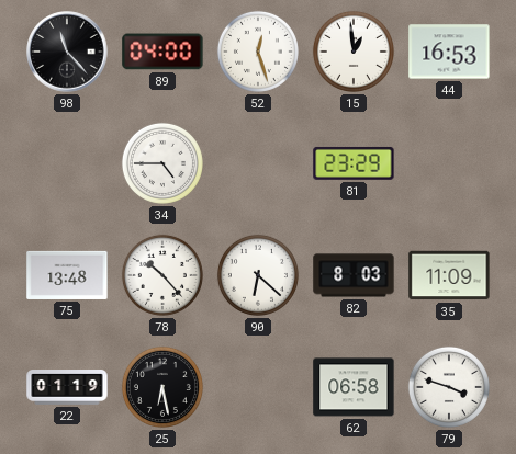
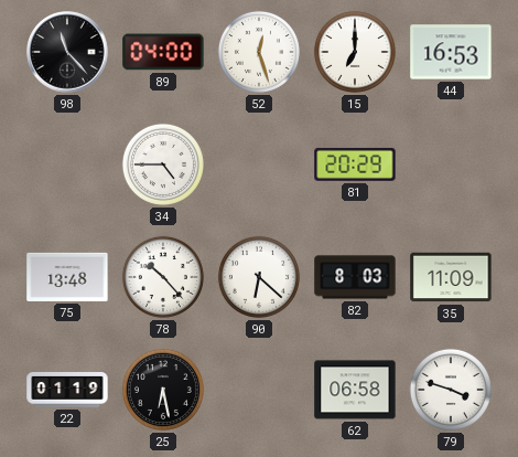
15: 12:59 -> 7:00 (355, 52)
81: 23:29 -> 20:29 (355, 164)
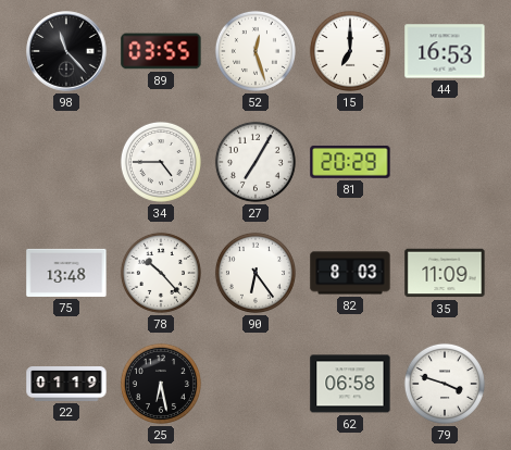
89: 04:00 -> 03:55 (161, 51)
27: none -> 7:05 (255, 162)
90: 6:22 -> 6:24 (255, 273)
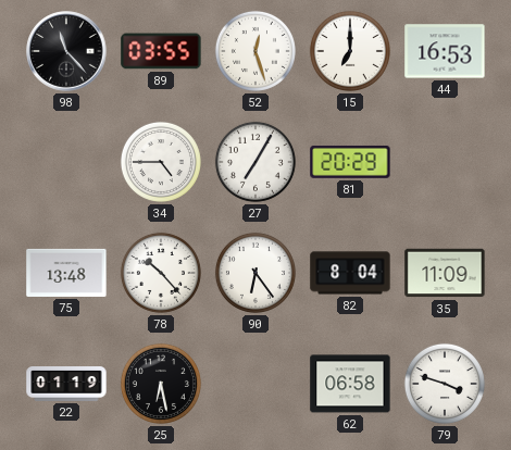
82: 8:03 -> 8:04 (350, 273)
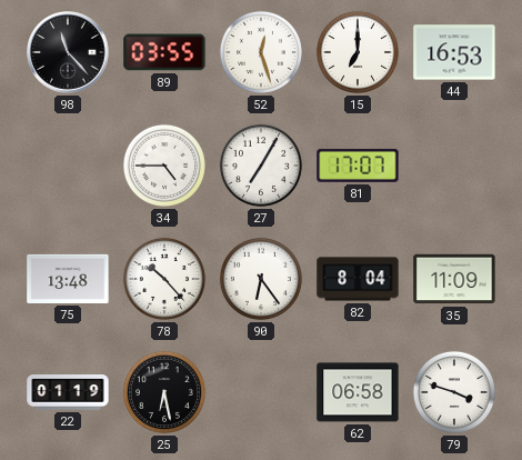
81: 20:29 -> 17:07 (358, 166)
